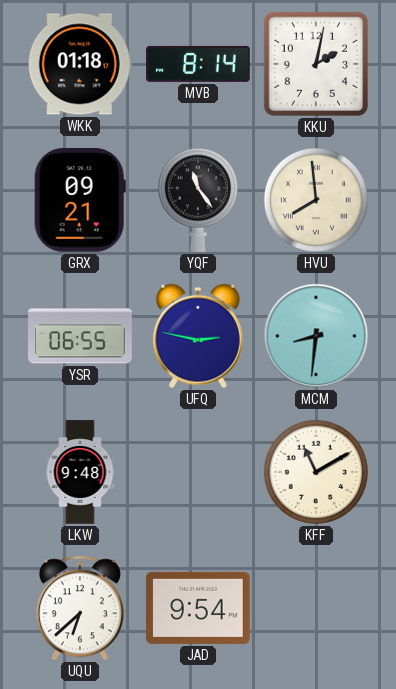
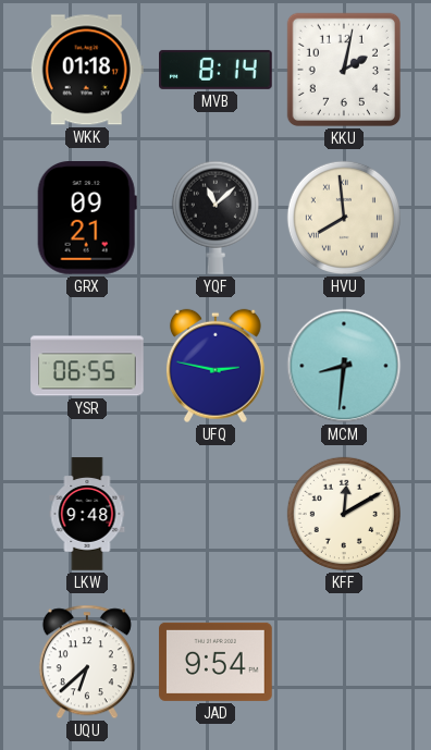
YQF: 11:24 -> 11:08 (215, 218)
KFF: 11:10 -> 12:10 (344, 514)
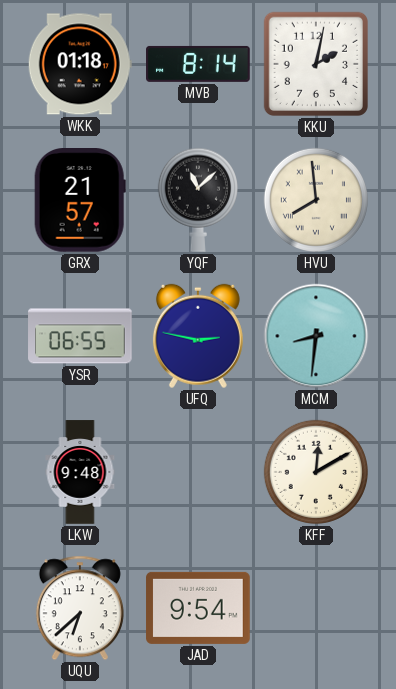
GRX: 09:21 -> 21:57 (80, 201)
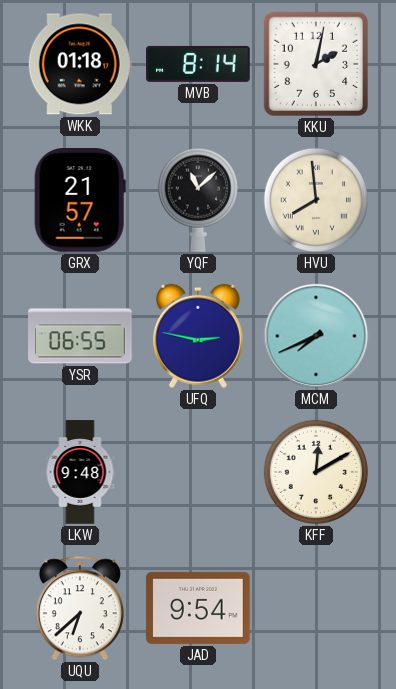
MCM: 8:31 -> 7:41 (316, 336)
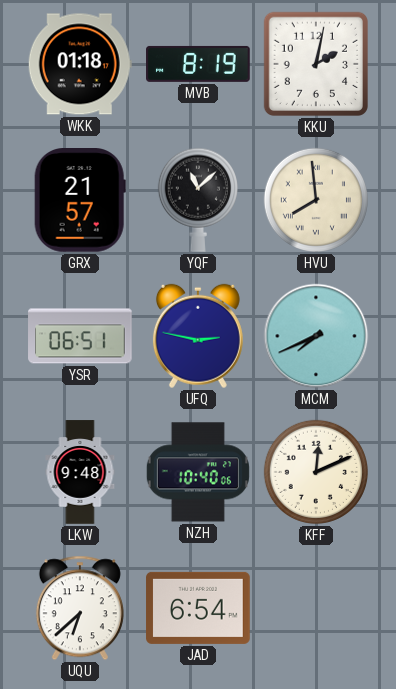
MVB: 8:14 -> 8:19 (198, 64)
YSR: 06:55 -> 06:51 (80, 336)
NZH: none -> 10:40 (198, 472)
KFF: 12:10 -> 12:11 (316, 472)
JAD: 9:54 -> 6:54 (198, 608)
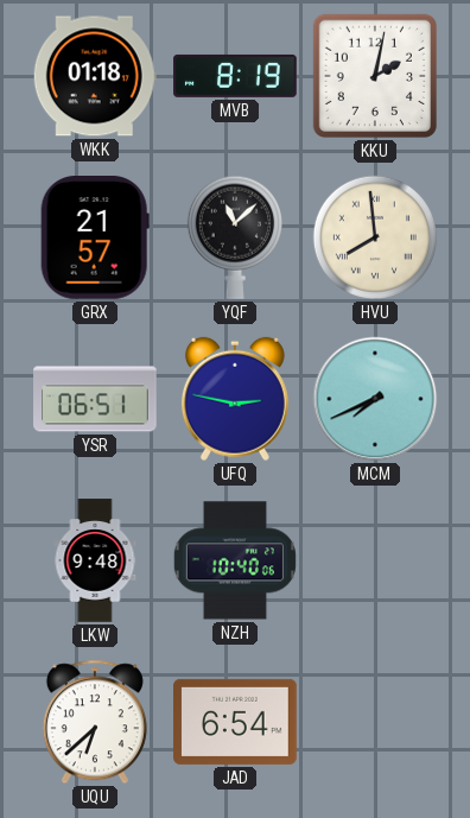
KFF: 12:11 -> none (316, 472)
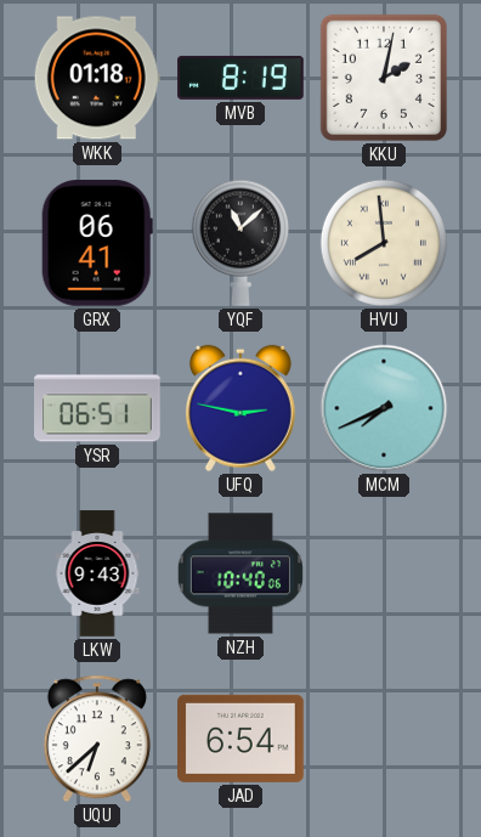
GRX: 21:57 -> 06:41 (97, 244)
LKW: 9:48 -> 9:43 (97, 573)
